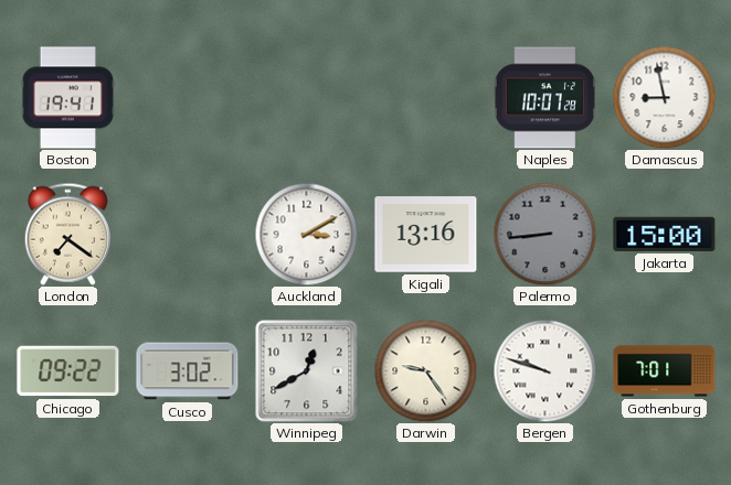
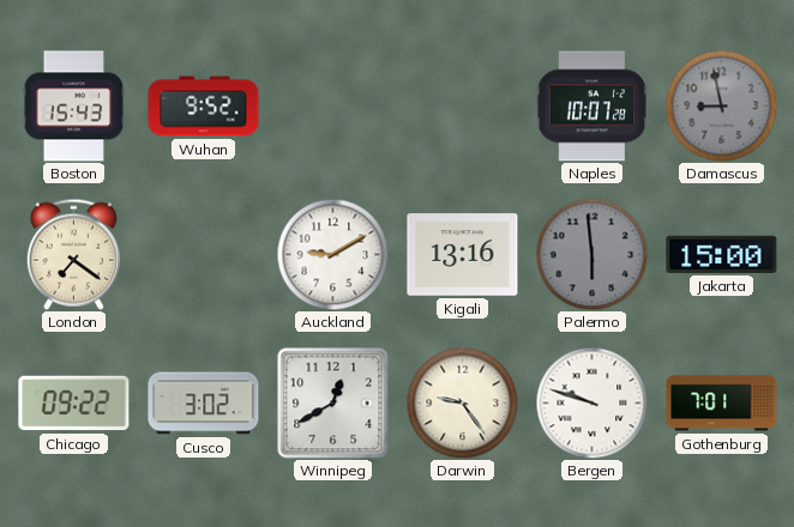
Boston: 19:41 -> 15:43 (74, 107)
Wuhan: none -> 9:52 (204, 107)
Damascus dial: white -> grey (721, 105)
Auckland: 3:10 -> 9:10 (332, 254)
Palermo: 8:44 -> 5:59 (591, 254)
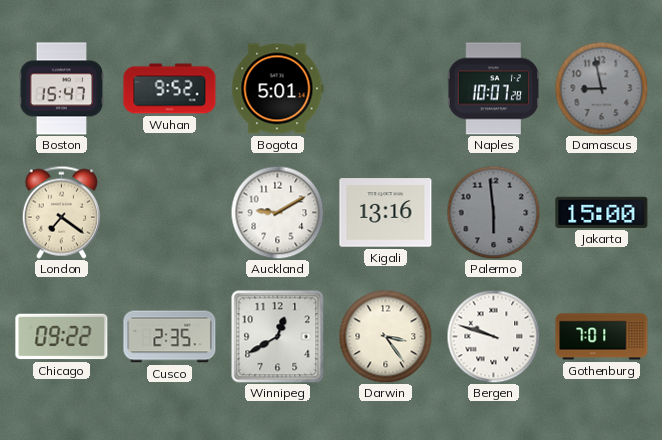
Boston: 15:43 -> 15:47 (62, 89)
Bogota: none -> 5:01 (277, 89)
Cusco: 3:02 -> 2:35 (170, 337)
Darwin: 9:24 -> 3:24 (385, 336)
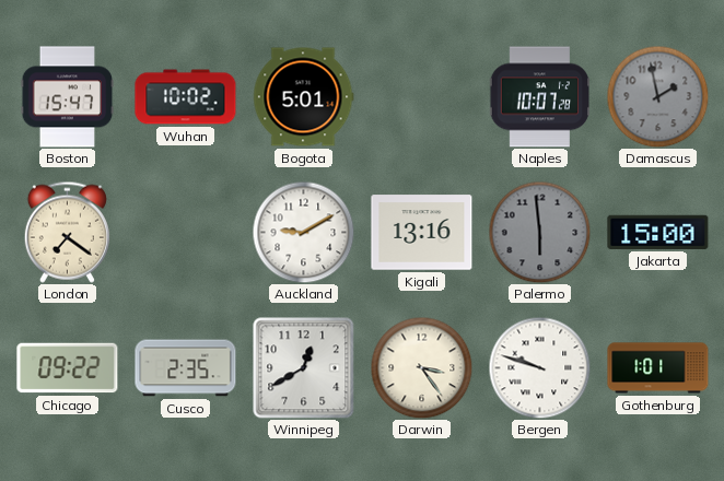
Wuhan: 9:52 -> 10:02 (186, 97)
Damascus: 8:58 -> 1:58 (657, 96)
Gothenburg: 7:01 -> 1:01 (658, 368)
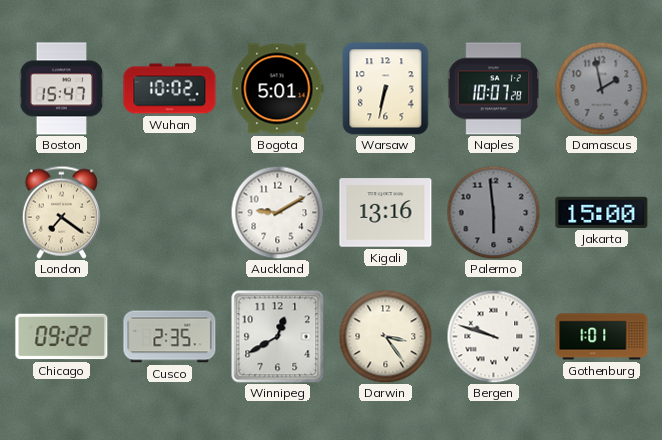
Warsaw: none -> 6:32 (386, 89)
